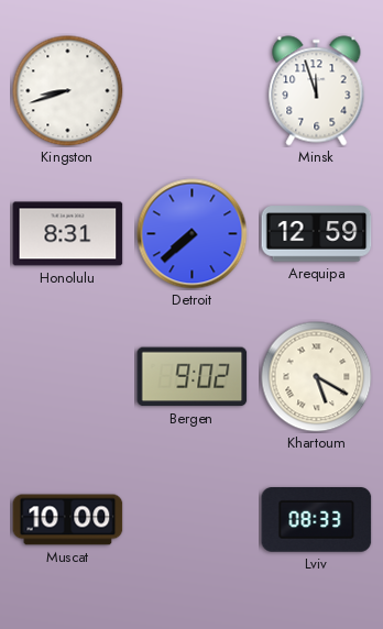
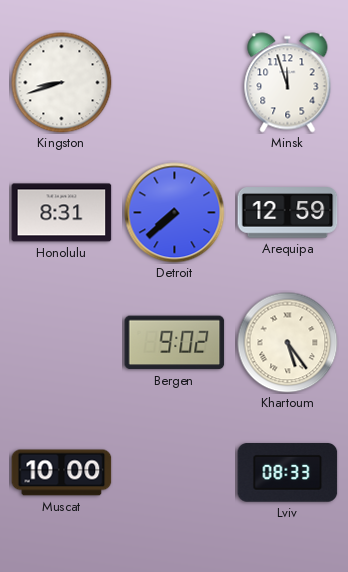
Khartoum: 5:20 -> 5:24 (288, 343)
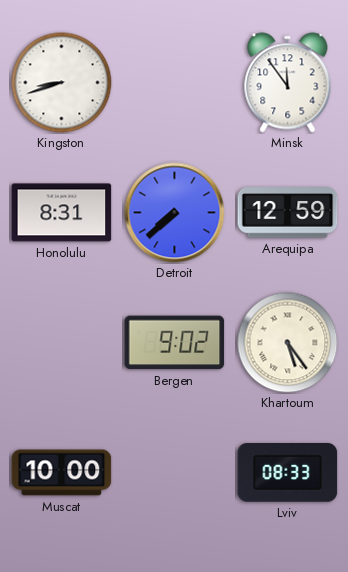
Minsk: 11:57 -> 11:54 (288, 83)
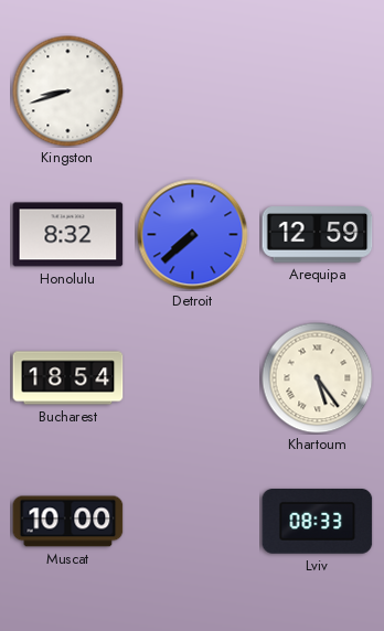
Minsk: 11:54 -> none (288, 83)
Honolulu: 8:31 -> 8:32 (68, 235)
Bucharest: none -> 18:54 (68, 378)
Bergen: 9:02 -> none (175, 343)
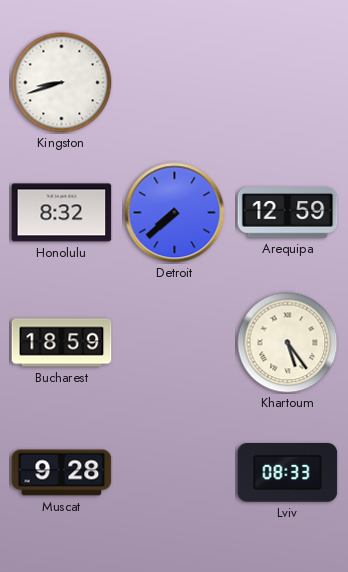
Bucharest: 18:54 -> 18:59 (62, 343)
Muscat: 10:00 -> 9:28 (62, 473)
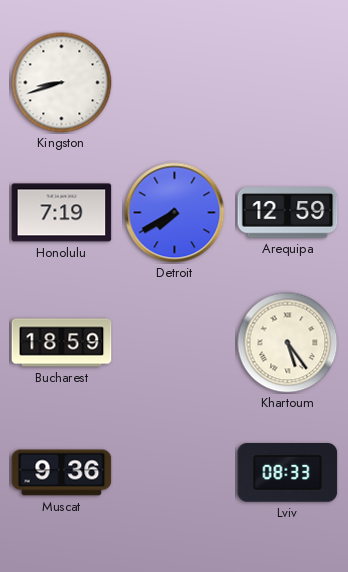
Honolulu: 8:32 -> 7:19 (62, 213)
Detroit: 7:38 -> 7:40 (175, 213)
Muscat: 9:28 -> 9:36 (62, 473)
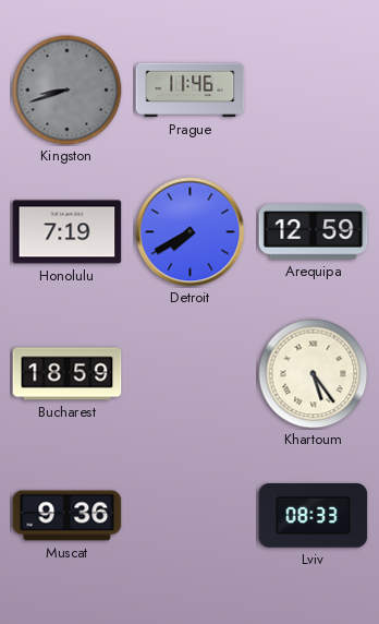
Kingston dial: white -> grey (68, 91)
Prague: none -> 11:46 (191, 91)
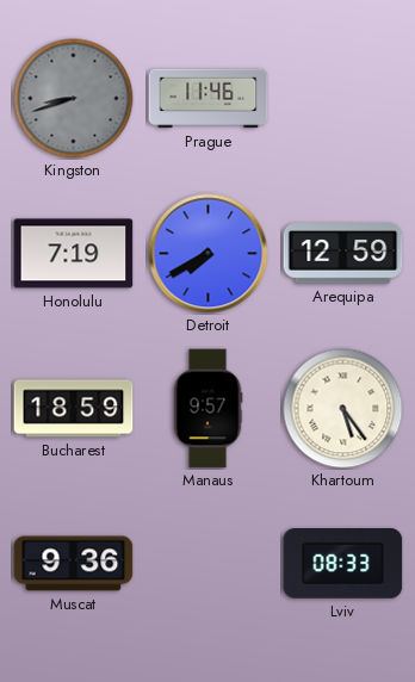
Manaus: none -> 9:57 (207, 409)
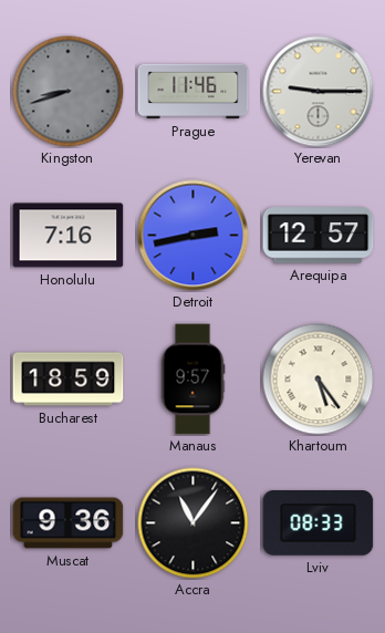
Yerevan: none -> 9:15 (319, 92)
Honolulu: 7:19 -> 7:16 (69, 236)
Detroit: 7:40 -> 2:43 (194, 236)
Arequipa: 12:59 -> 12:57 (319, 236)
Accra: none -> 11:06 (194, 523)
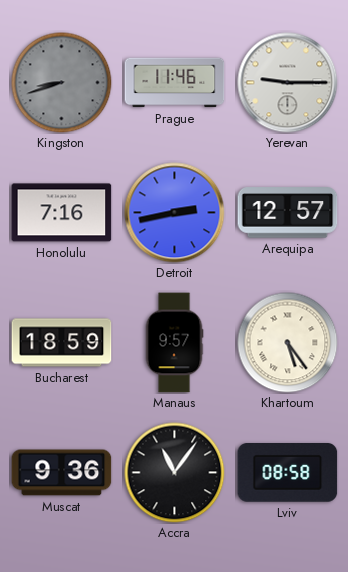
Lviv: 08:33 -> 08:58 (288, 473)
